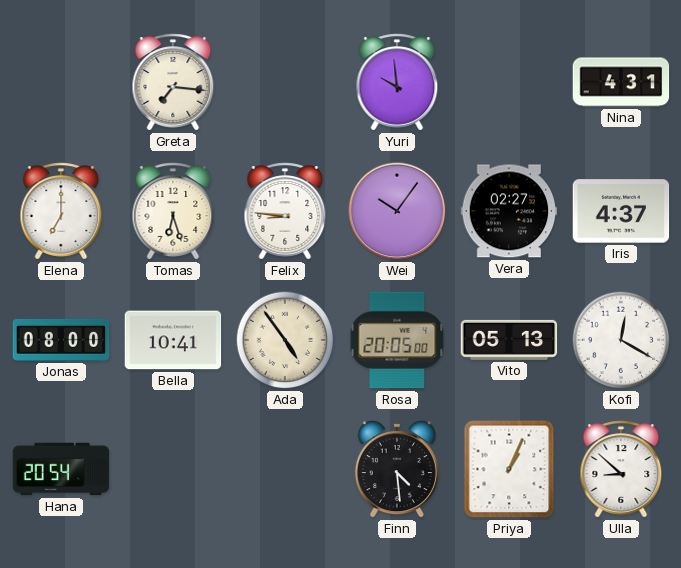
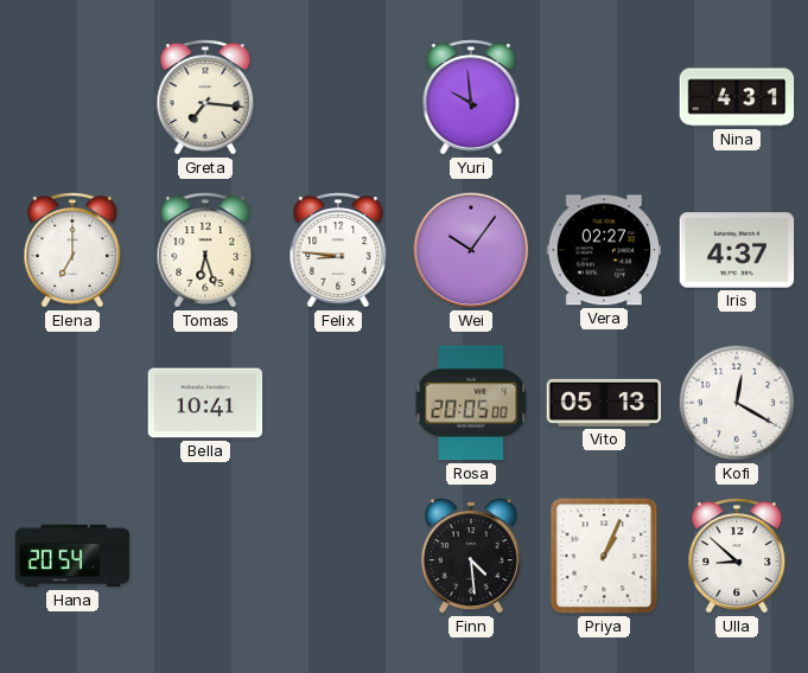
Jonas: 08:00 -> none (61, 340)
Ada: 4:54 -> none (285, 340)
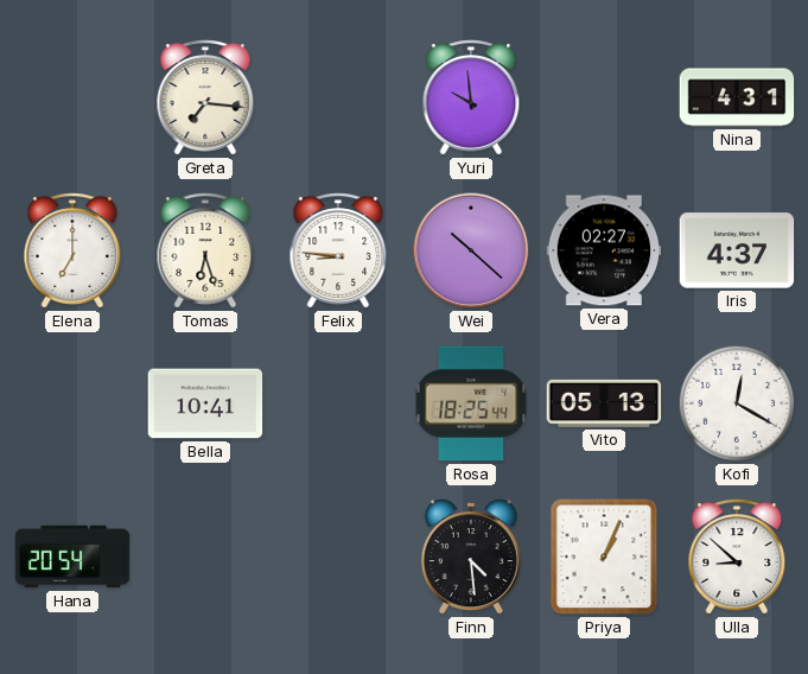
Wei: 10:06 -> 10:22 (471, 250)
Rosa: 20:05 -> 18:25 (471, 403)
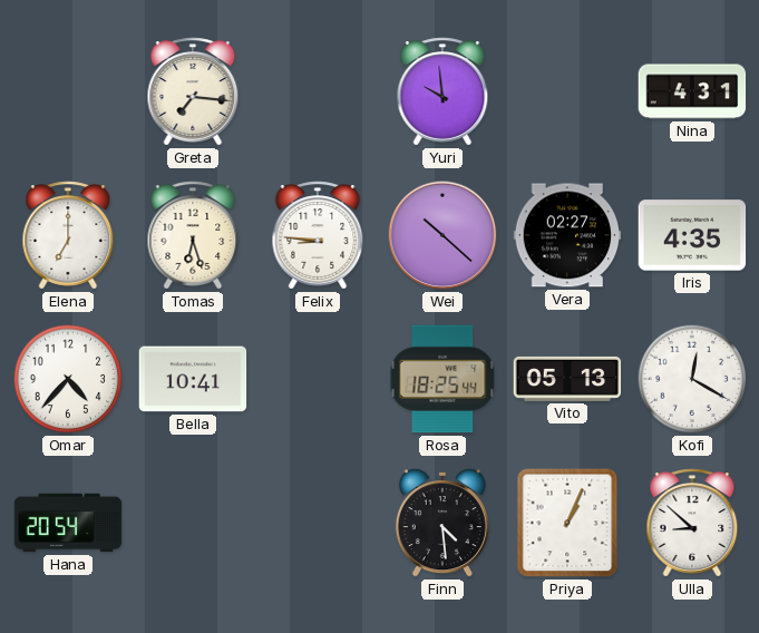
Iris: 4:37 -> 4:35 (692, 235)
Omar: none -> 4:37 (68, 379)
